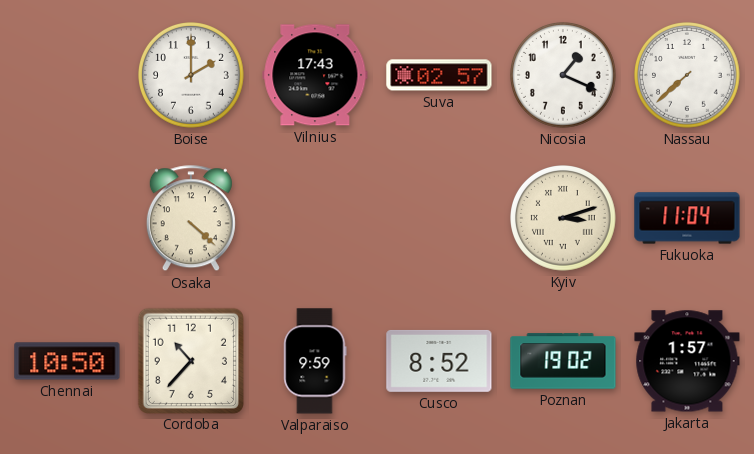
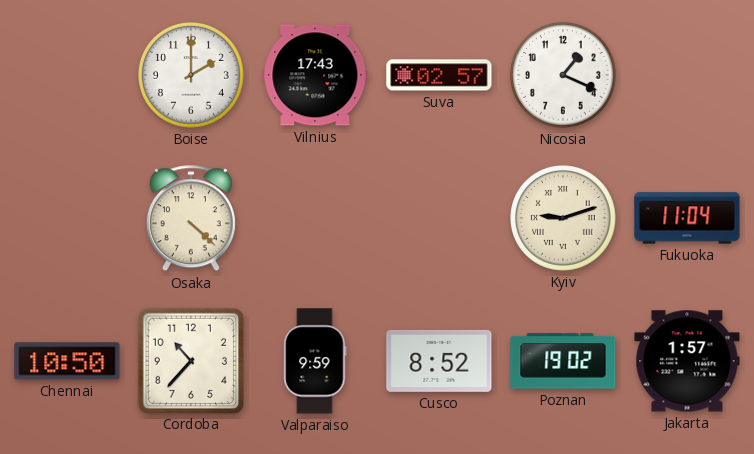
Nassau: 7:38 -> none (688, 76)
Kyiv: 3:12 -> 9:12 (564, 219)
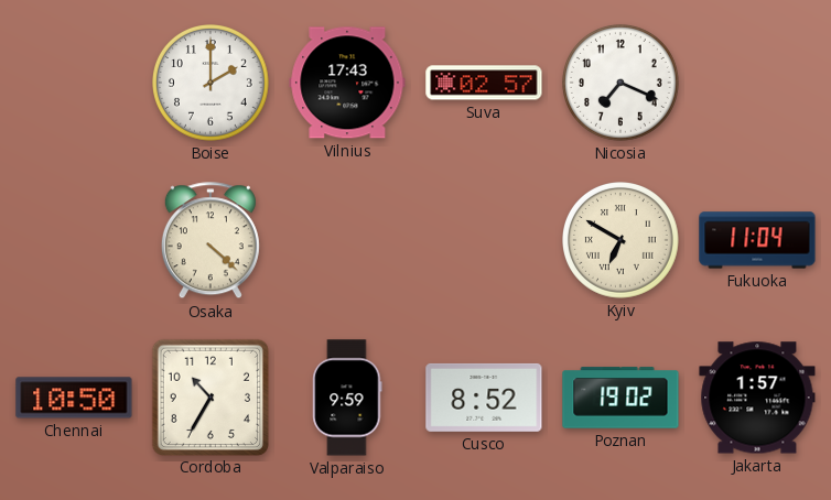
Nicosia: 1:19 -> 7:19 (622, 84)
Kyiv: 9:12 -> 6:50 (622, 241)
Cordoba: 10:37 -> 10:35 (209, 396)
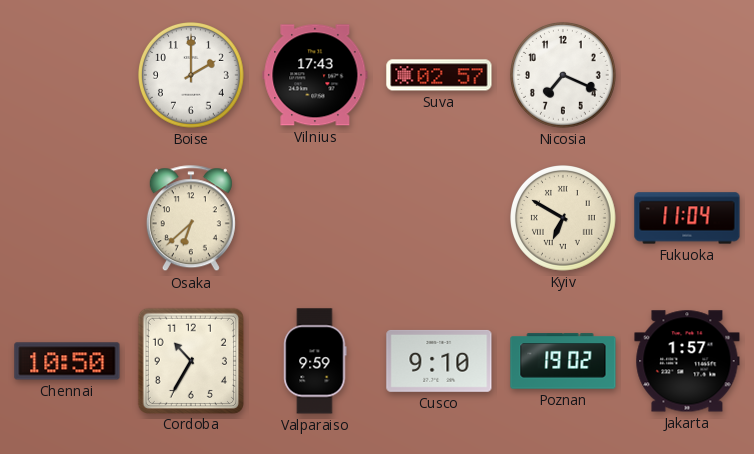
Osaka: 4:22 -> 6:38 (191, 219)
Cusco: 8:52 -> 9:10 (439, 361)
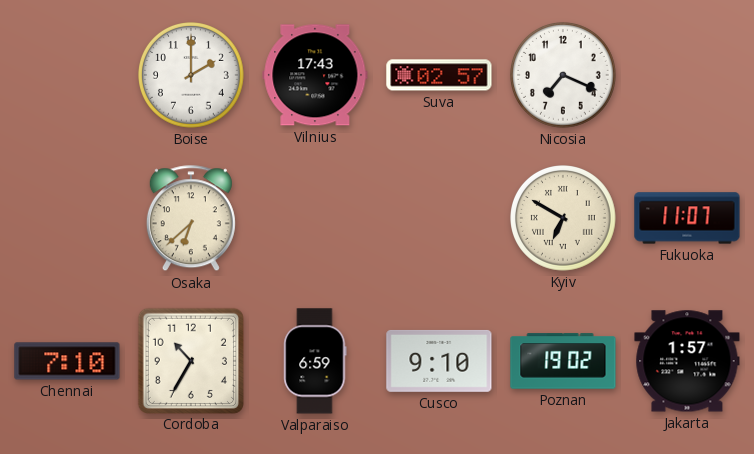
Fukuoka: 11:04 -> 11:07 (687, 218)
Chennai: 10:50 -> 7:10 (67, 361)
Valparaiso: 9:59 -> 6:59 (315, 361)
